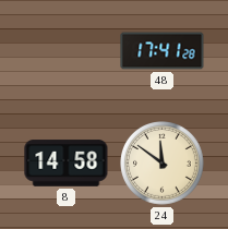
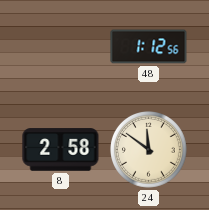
48: 17:41 -> 1:12 (149, 47)
8: 14:58 -> 2:58 (61, 150)
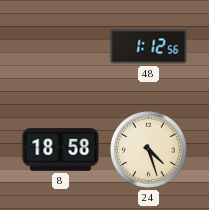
8: 2:58 -> 18:58 (61, 150)
24: 11:51 -> 4:27 (149, 150)
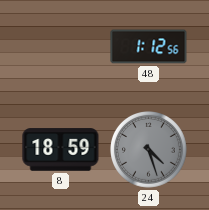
8: 18:58 -> 18:59 (61, 150)
24 dial: cream -> grey (149, 150)
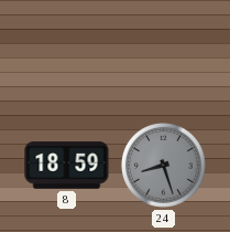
48: 1:12 -> none (149, 47)
24: 4:27 -> 8:27 (164, 166)
